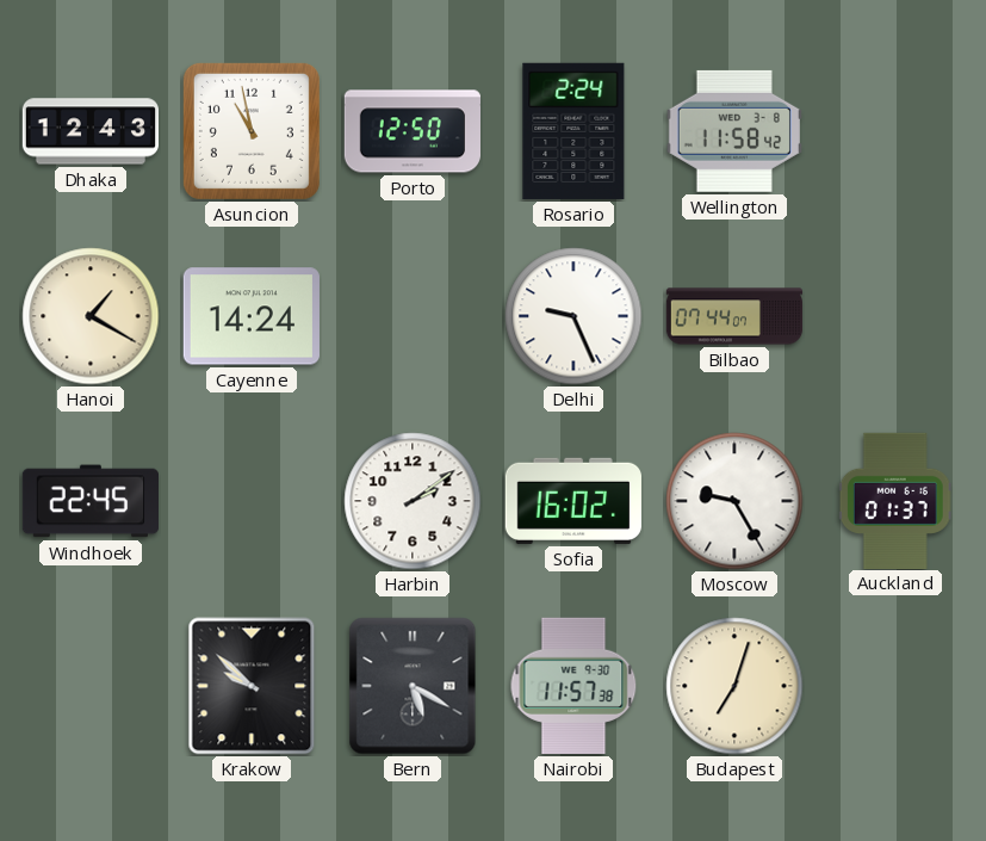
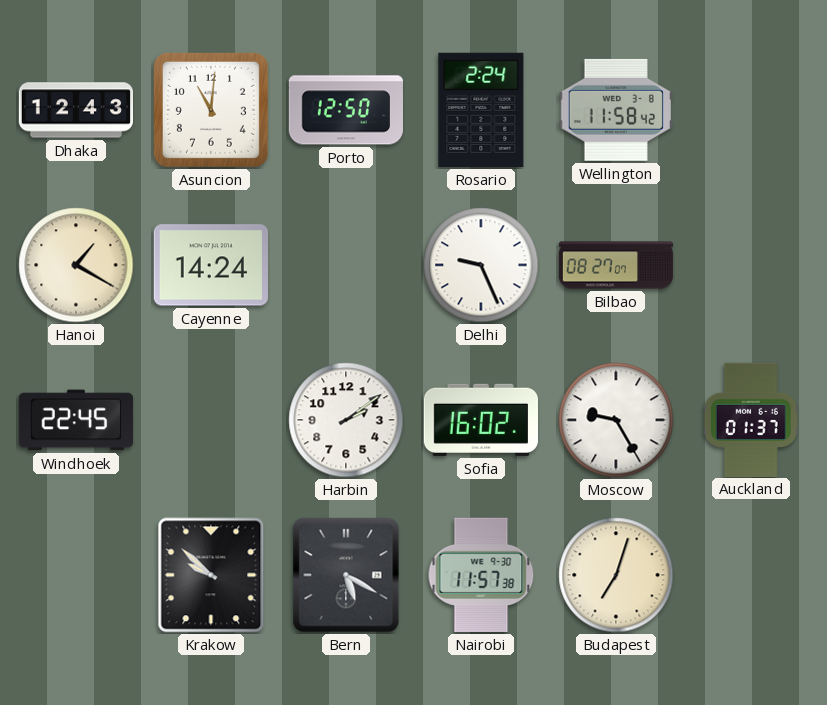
Asuncion: 10:58 -> 11:01 (211, 110)
Bilbao: 07:44 -> 08:27 (616, 265)
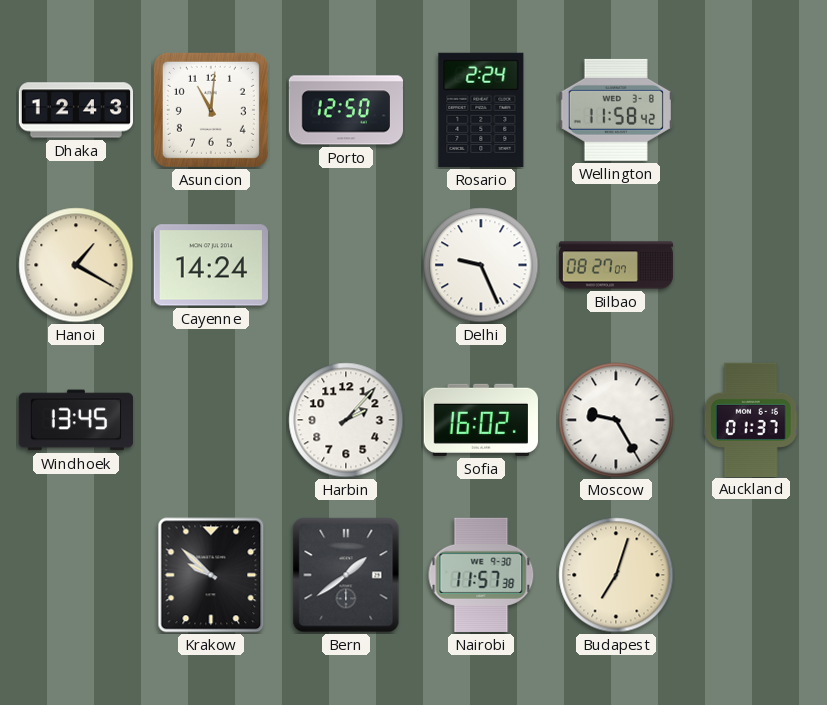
Windhoek: 22:45 -> 13:45 (75, 420)
Harbin: 2:09 -> 2:07 (346, 420)
Bern: 5:20 -> 1:39 (346, 575)
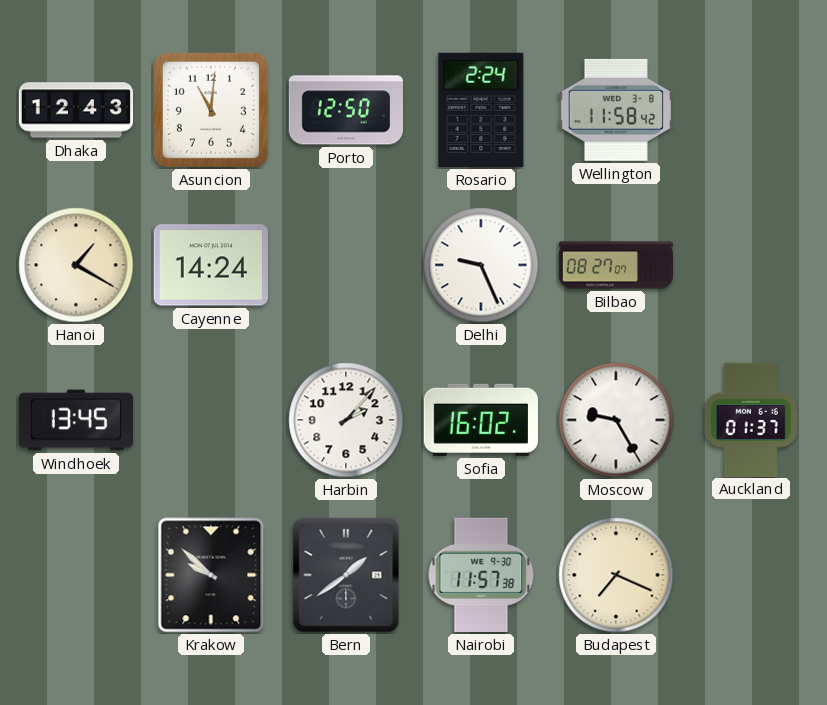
Budapest: 7:03 -> 7:19 (616, 575)
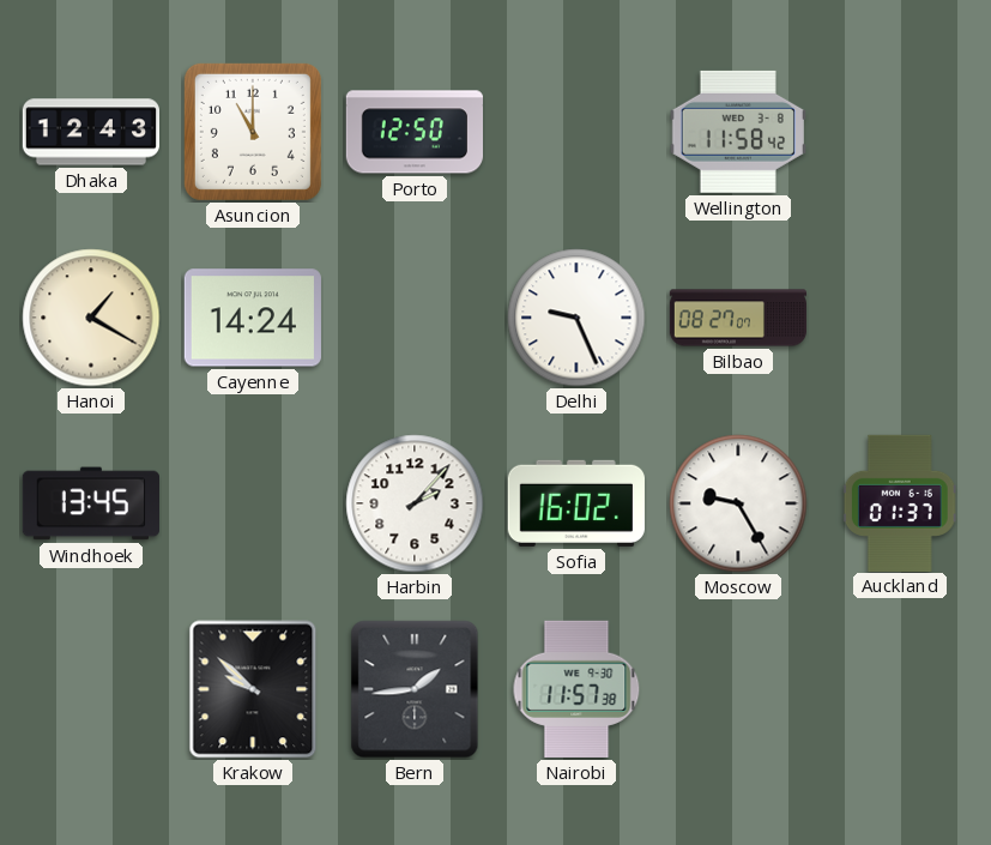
Asuncion: 11:01 -> 11:00 (253, 132)
Rosario: 2:24 -> none (481, 110)
Bern: 1:39 -> 1:44 (415, 689)
Budapest: 7:19 -> none (616, 575)
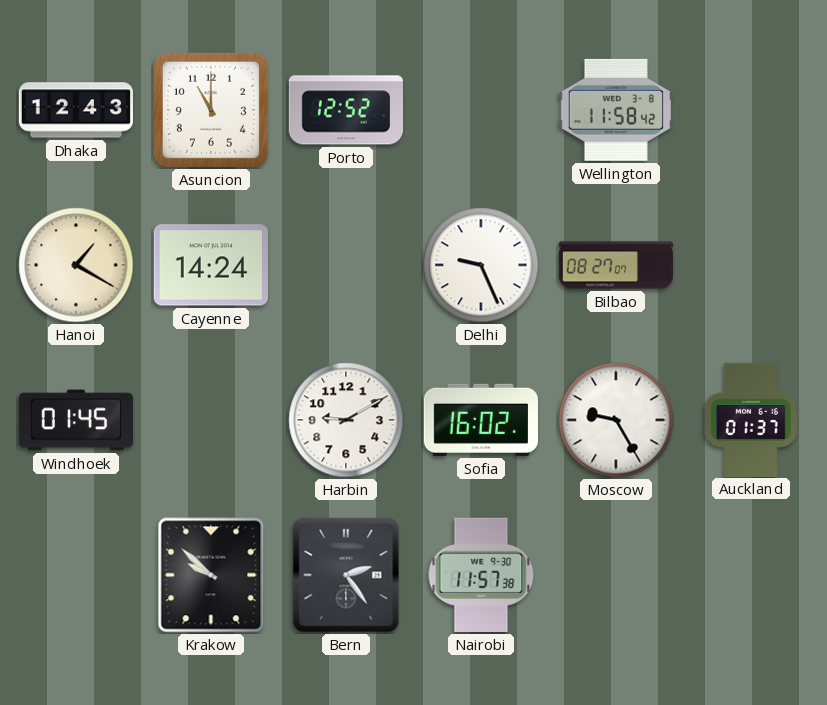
Porto: 12:50 -> 12:52 (345, 110)
Windhoek: 13:45 -> 01:45 (75, 420)
Harbin: 2:07 -> 9:10 (346, 420)
Bern: 1:44 -> 2:24 (346, 575)
